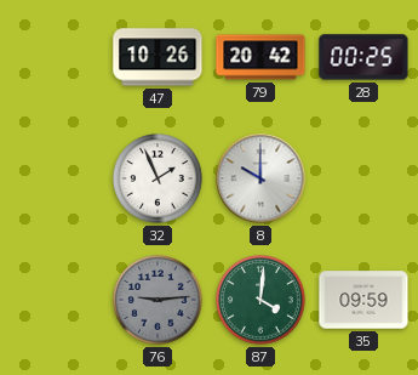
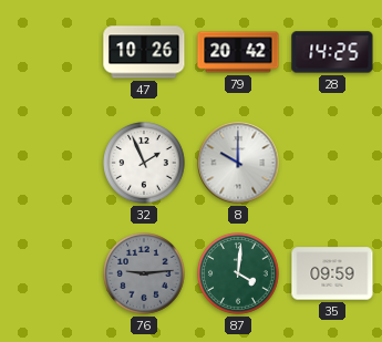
28: 00:25 -> 14:25 (332, 52)
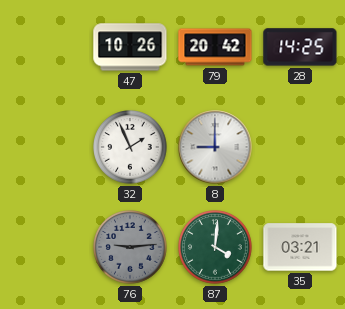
8: 10:00 -> 9:00 (215, 147)
35: 09:59 -> 03:21 (300, 247)
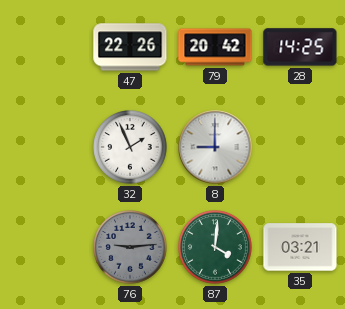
47: 10:26 -> 22:26 (130, 47)
